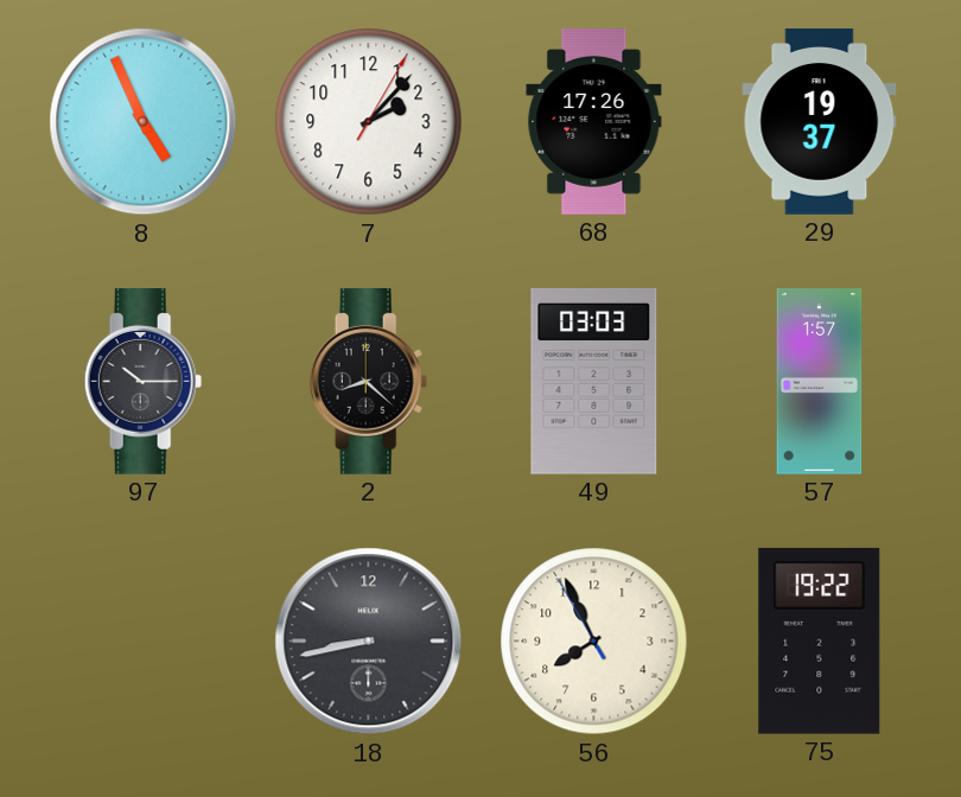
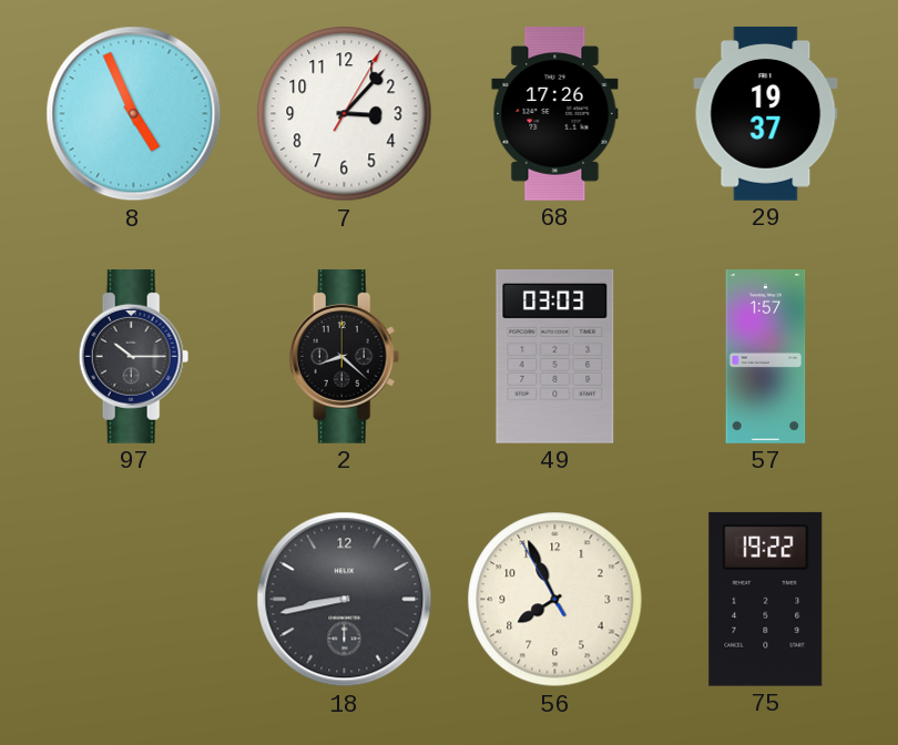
7: 2:07 -> 3:07 (345, 114)
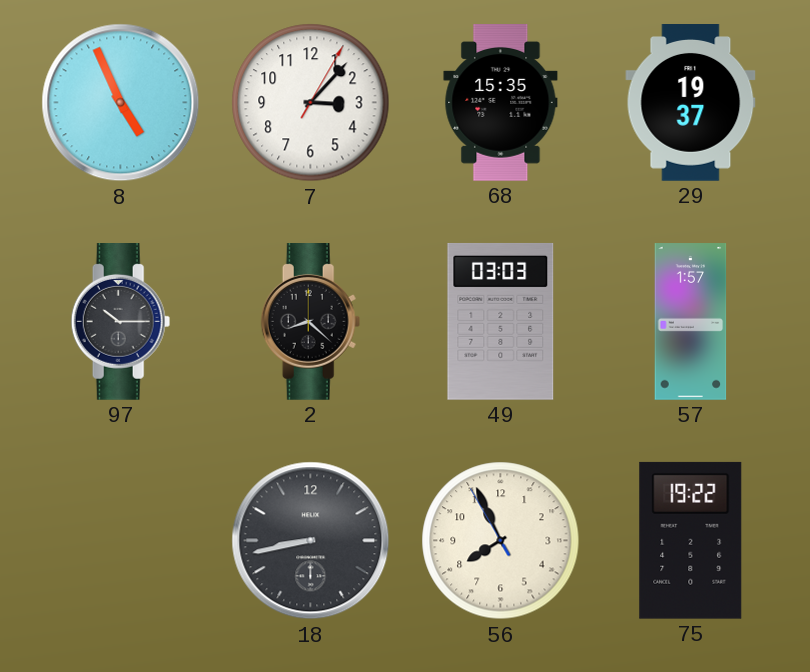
68: 17:26 -> 15:35 (501, 103)
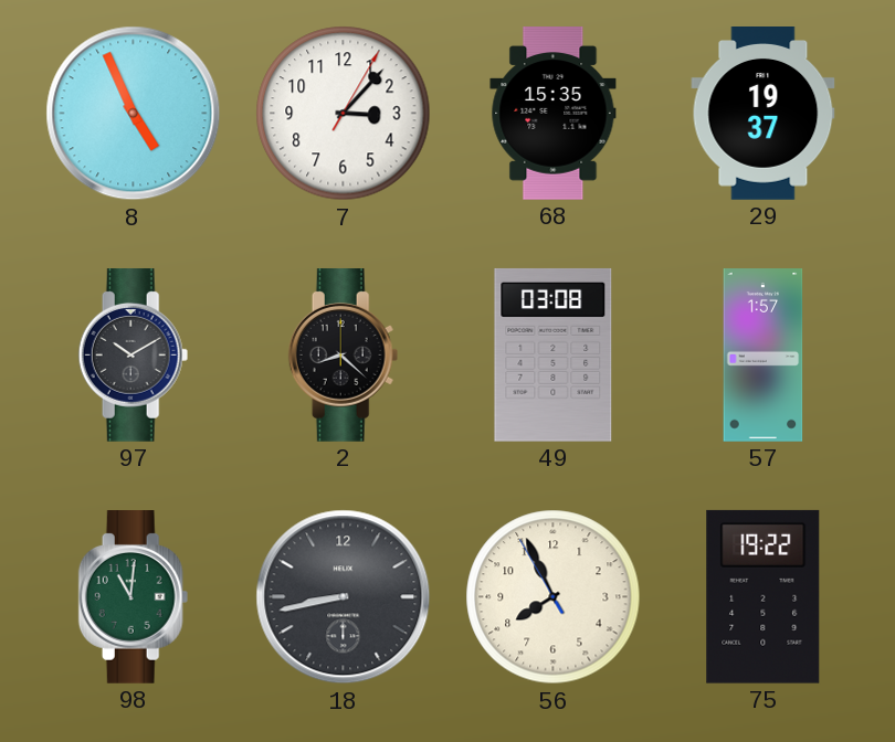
97: 10:15 -> 10:10 (134, 356)
49: 03:03 -> 03:08 (554, 354)
98: none -> 11:01 (134, 597)
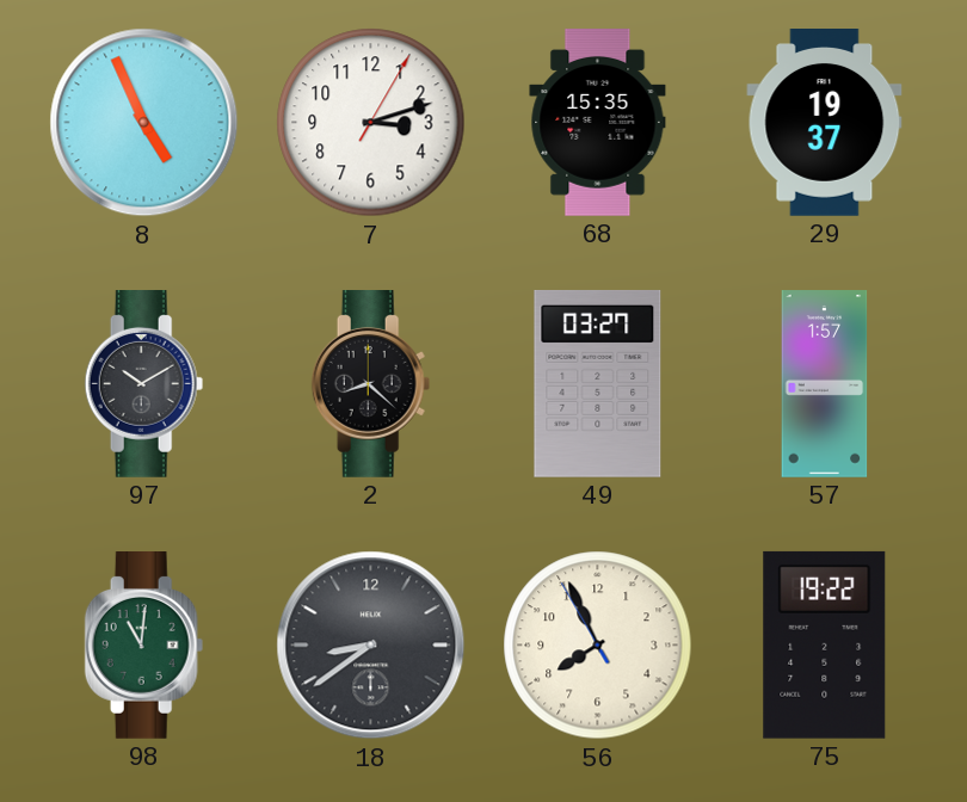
7: 3:07 -> 3:12 (371, 123)
49: 03:08 -> 03:27 (598, 383)
18: 8:43 -> 8:39 (371, 646)
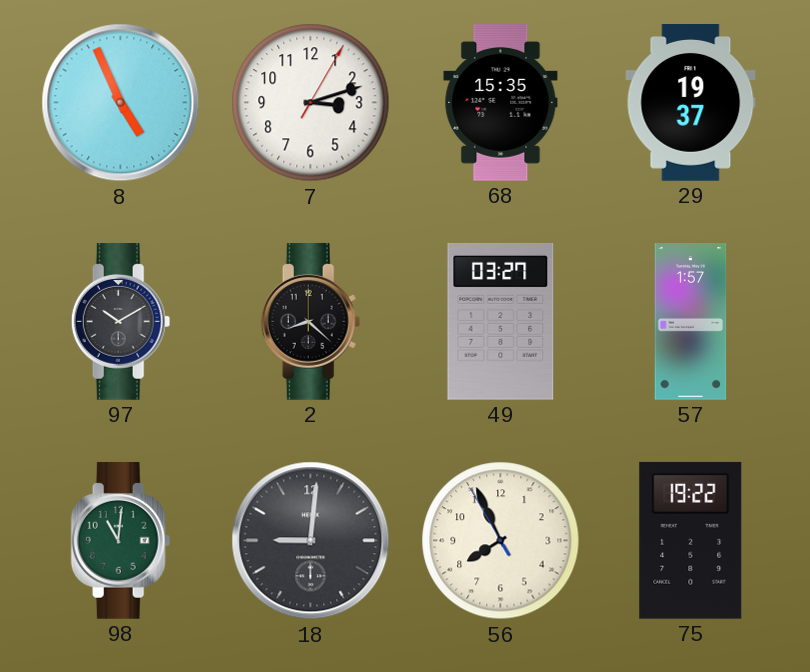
18: 8:39 -> 9:01 (311, 541)
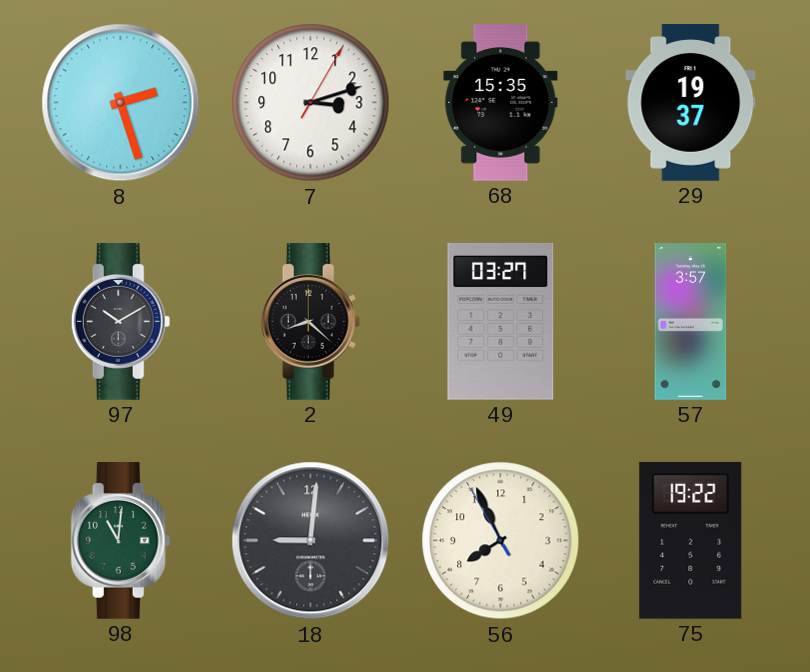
8: 4:56 -> 2:27 (121, 103)
57: 1:57 -> 3:57 (691, 322)
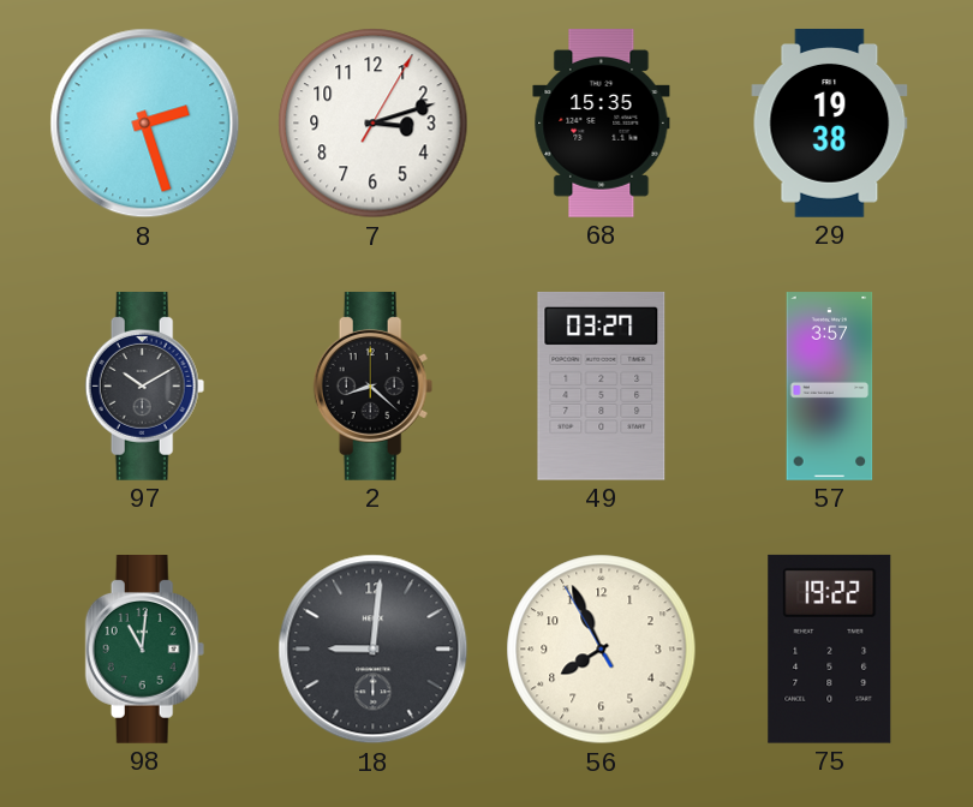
29: 19:37 -> 19:38 (830, 124)
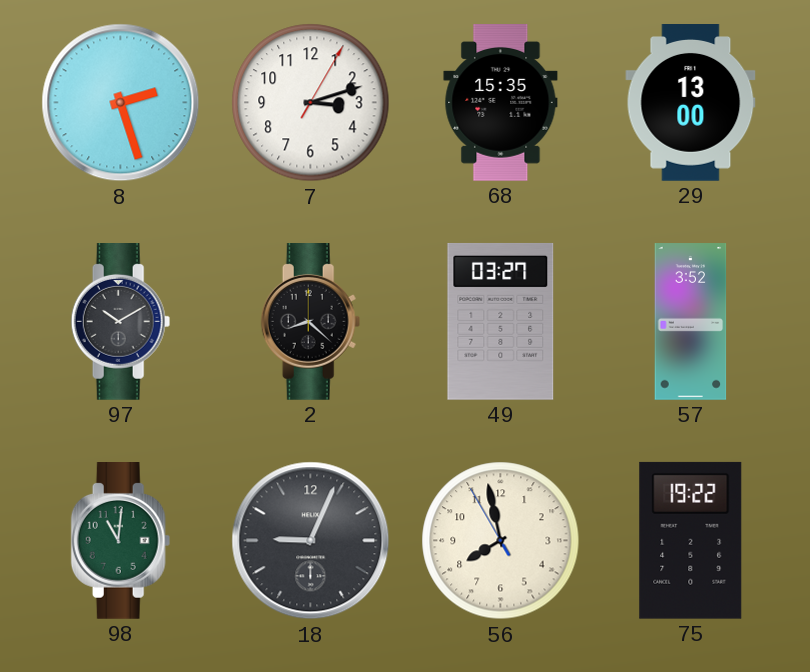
29: 19:38 -> 13:00 (691, 103)
57: 3:57 -> 3:52 (691, 322)
18: 9:01 -> 9:04 (311, 541)
56: 7:55 -> 7:57 (501, 541)
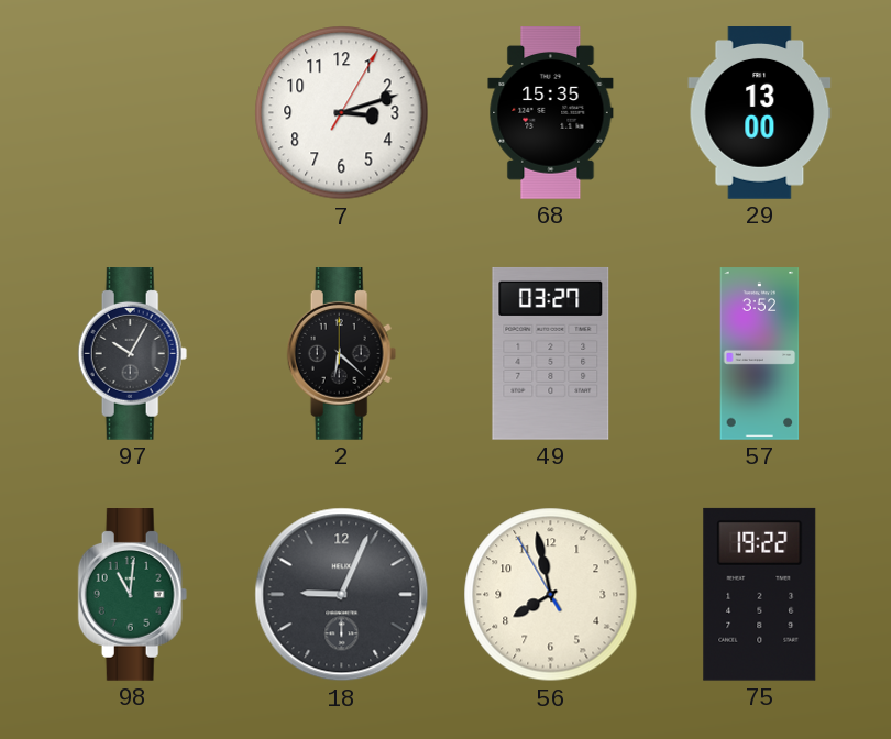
8: 2:27 -> none (121, 103)
97: 10:10 -> 10:05 (133, 354)
2: 8:22 -> 6:22 (342, 354)
